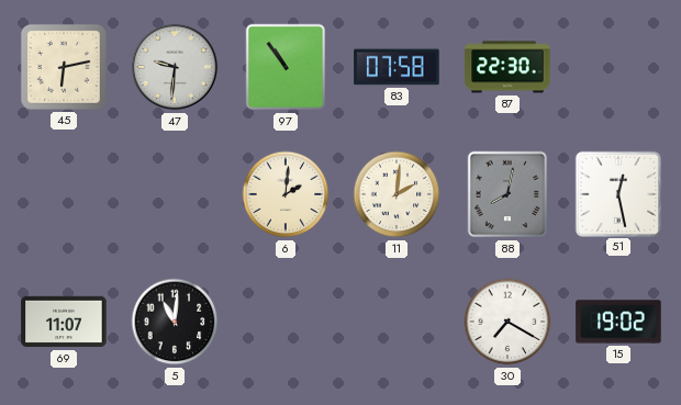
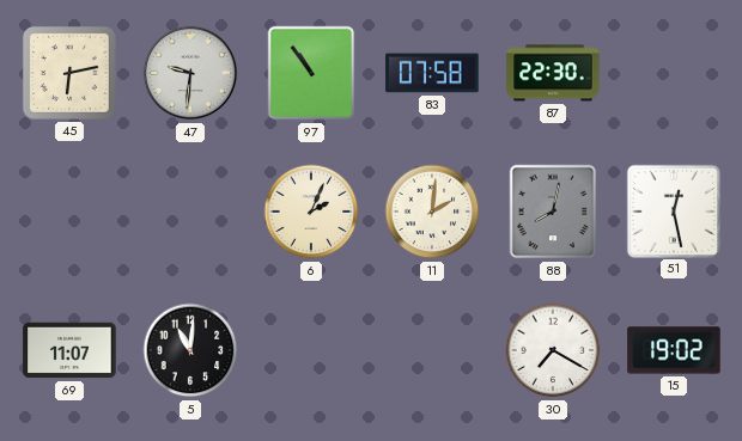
6: 2:01 -> 2:04 (311, 212)
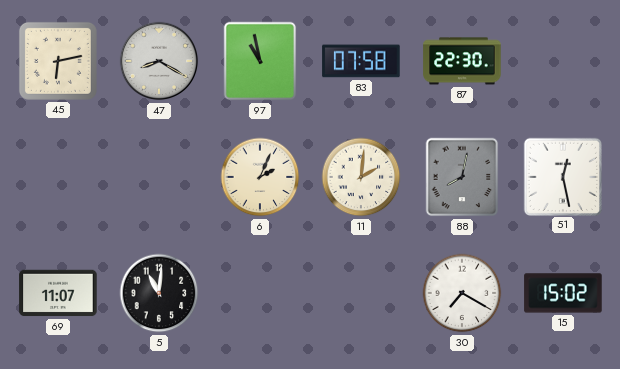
47: 9:31 -> 8:20 (159, 61)
97: 10:54 -> 10:58 (260, 61)
15: 19:02 -> 15:02 (563, 293)
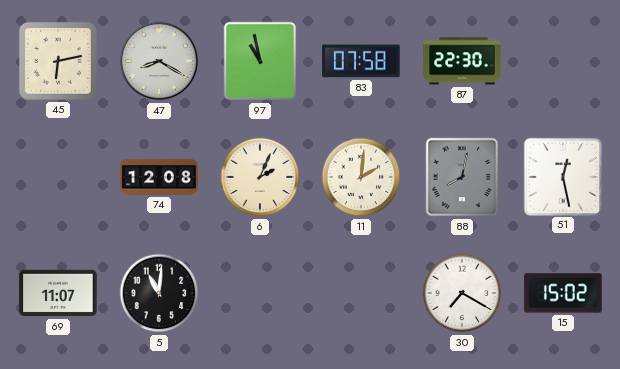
74: none -> 12:08 (159, 177)
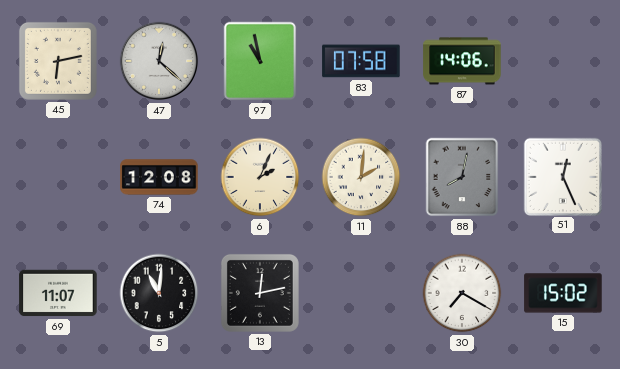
47: 8:20 -> 12:22 (159, 61)
87: 22:30 -> 14:06 (462, 61)
51: 12:28 -> 12:26 (562, 176)
13: none -> 12:13 (260, 293)
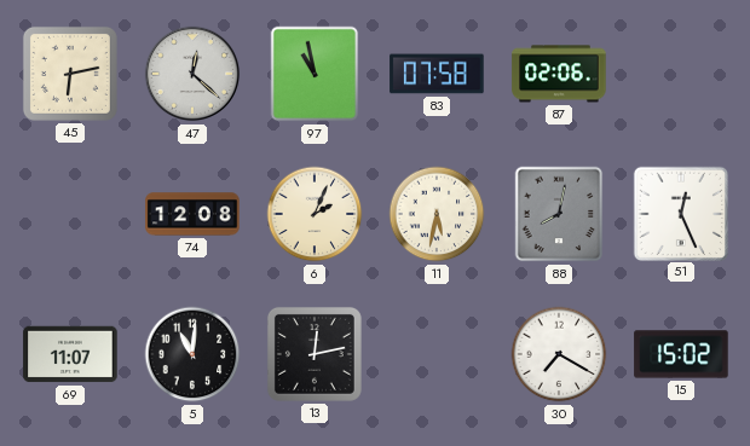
87: 14:06 -> 02:06 (559, 74)
11: 2:01 -> 5:32 (437, 214)
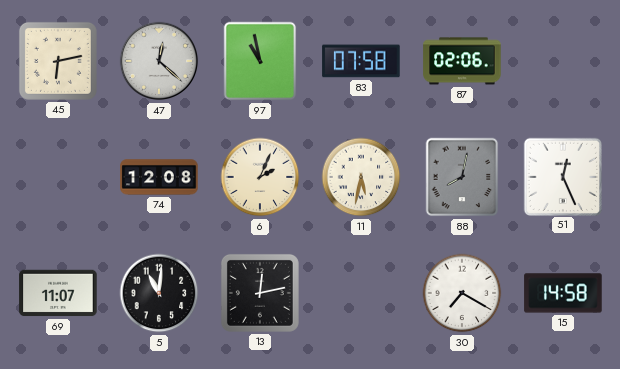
15: 15:02 -> 14:58 (563, 293)
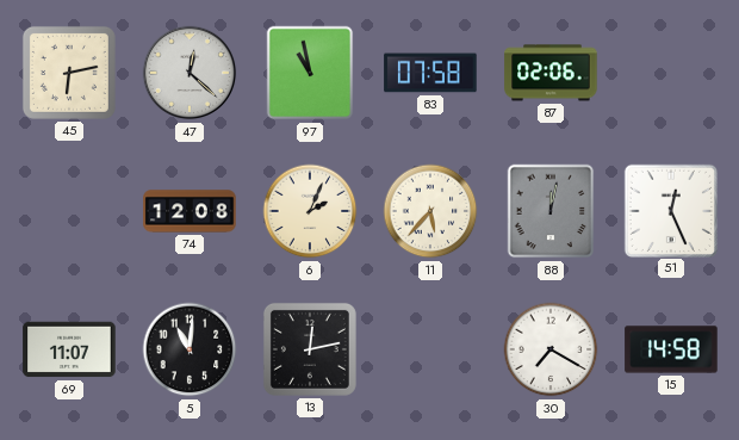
11: 5:32 -> 5:37 (430, 211)
88: 8:02 -> 12:02 (551, 211)
